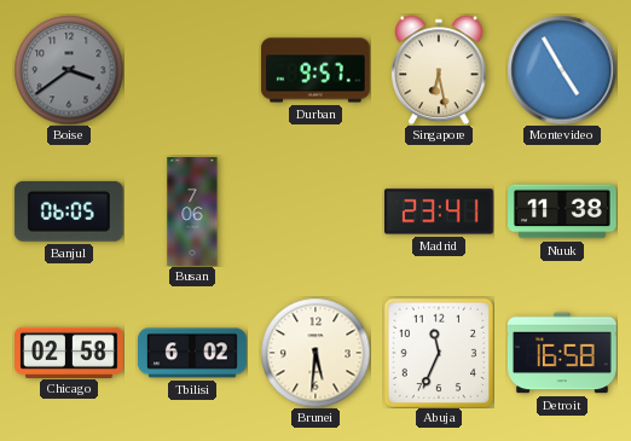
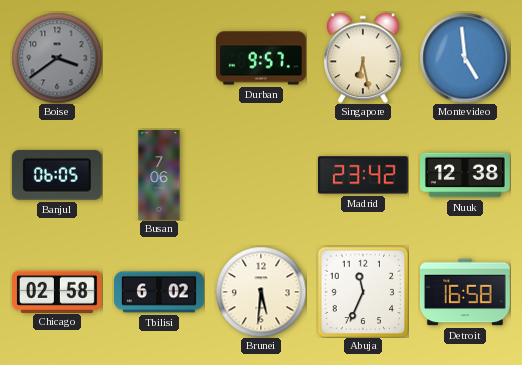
Montevideo: 4:55 -> 4:59 (465, 58)
Madrid: 23:41 -> 23:42 (363, 175)
Nuuk: 11:38 -> 12:38 (466, 175)
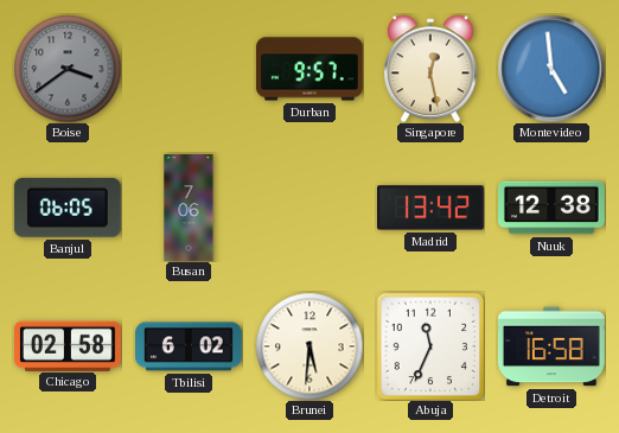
Singapore: 6:28 -> 12:28 (432, 69)
Madrid: 23:42 -> 13:42 (430, 208)
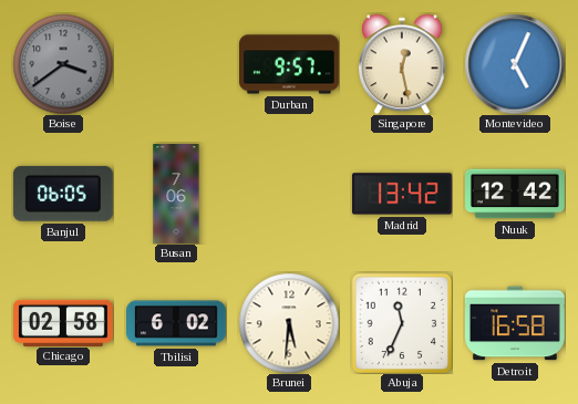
Montevideo: 4:59 -> 5:04 (515, 64)
Nuuk: 12:38 -> 12:42 (516, 194)
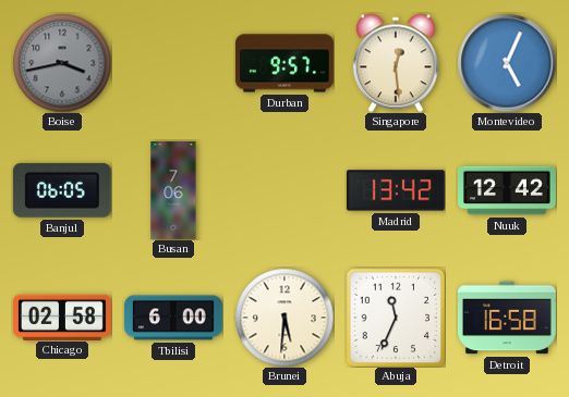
Boise: 3:39 -> 3:43 (62, 63)
Singapore: 12:28 -> 12:29 (397, 63)
Tbilisi: 6:02 -> 6:00 (174, 318)
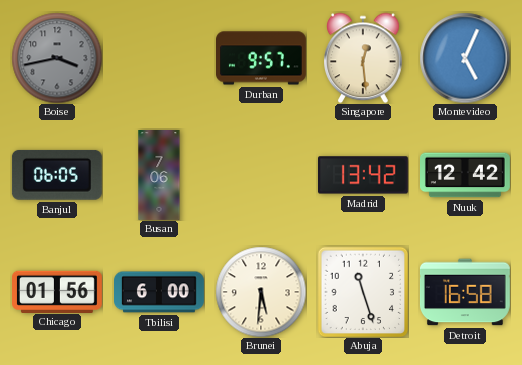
Chicago: 02:58 -> 01:56 (58, 291)
Abuja: 11:34 -> 11:27 (363, 292)
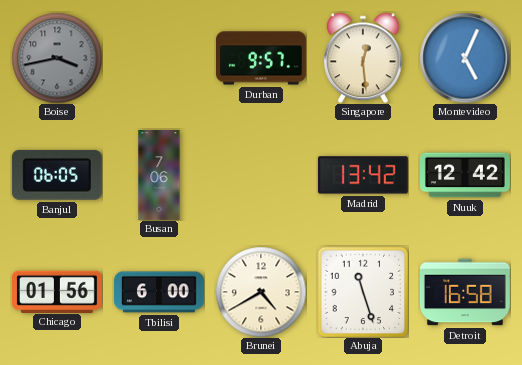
Brunei: 5:31 -> 4:40 (261, 292)
